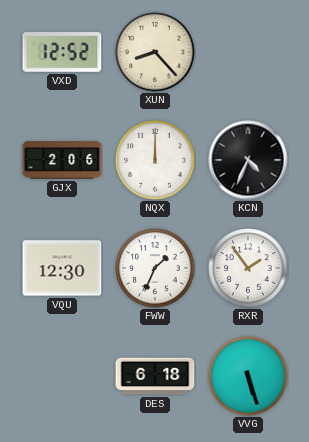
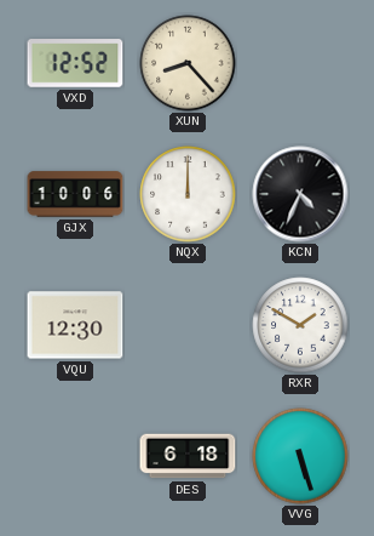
GJX: 2:06 -> 10:06 (75, 194)
FWW: 1:34 -> none (155, 268)
RXR: 1:54 -> 1:50 (300, 325)
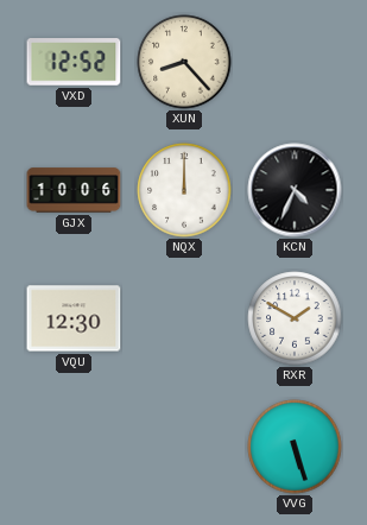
DES: 6:18 -> none (188, 456)
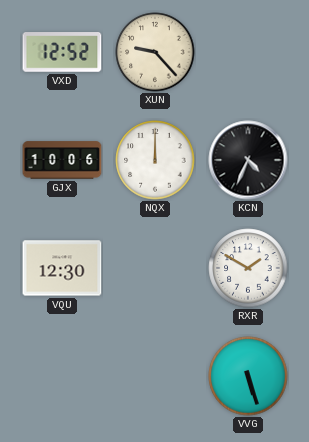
XUN: 8:23 -> 9:23 (155, 52)
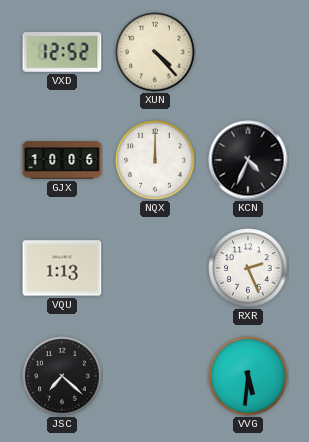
XUN: 9:23 -> 4:23 (155, 52)
VQU: 12:30 -> 1:13 (62, 268)
RXR: 1:50 -> 2:26 (248, 268)
JSC: none -> 7:22 (62, 376)
VVG: 5:27 -> 5:31 (248, 376)
